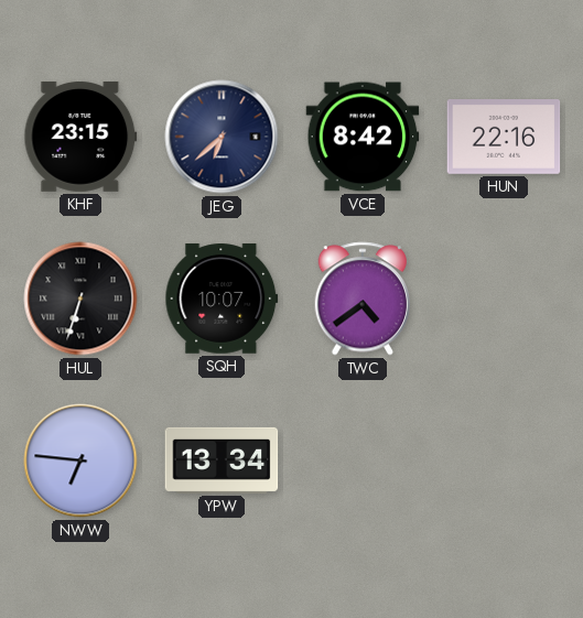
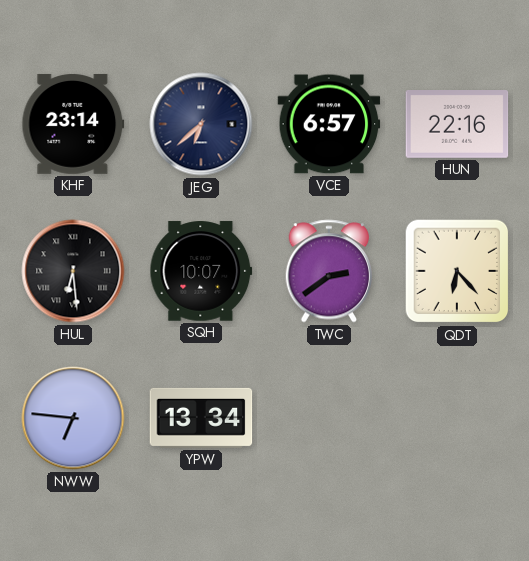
KHF: 23:15 -> 23:14 (73, 124)
VCE: 8:42 -> 6:57 (329, 124)
HUL: 6:33 -> 6:29 (73, 271)
TWC: 4:39 -> 2:39 (329, 271)
QDT: none -> 6:23 (457, 271)
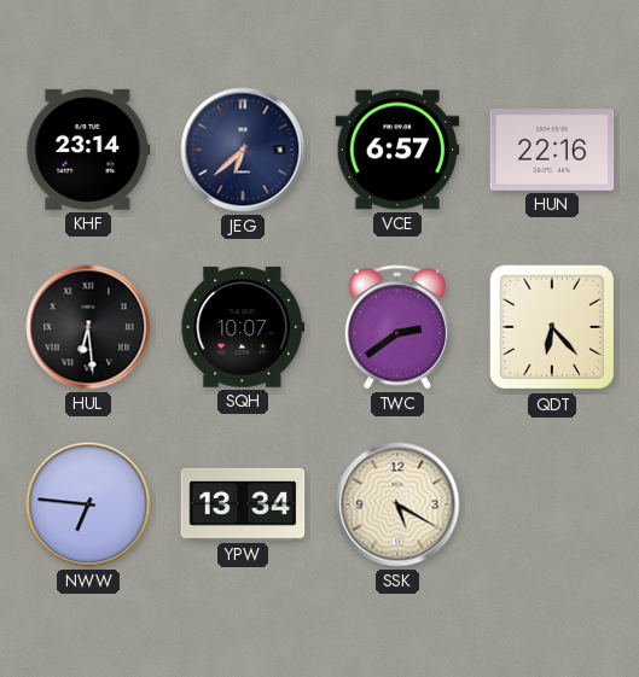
SSK: none -> 5:20 (397, 504)
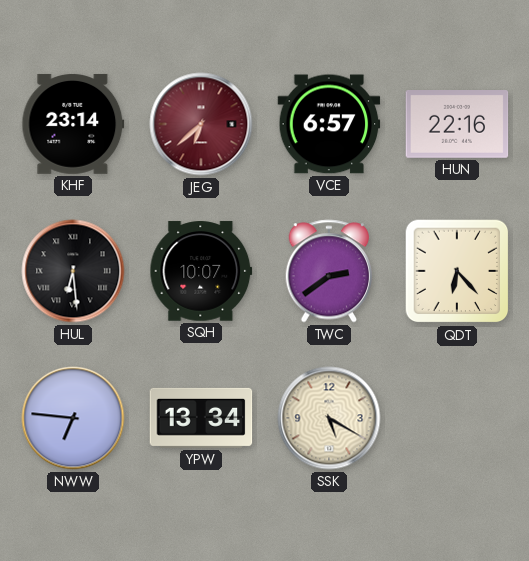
JEG dial: navy -> burgundy (201, 124)
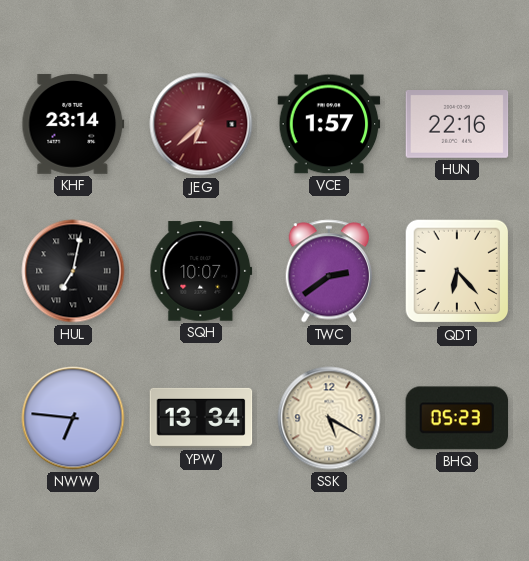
VCE: 6:57 -> 1:57 (329, 124)
HUL: 6:29 -> 7:02 (73, 271)
BHQ: none -> 05:23 (457, 418)
